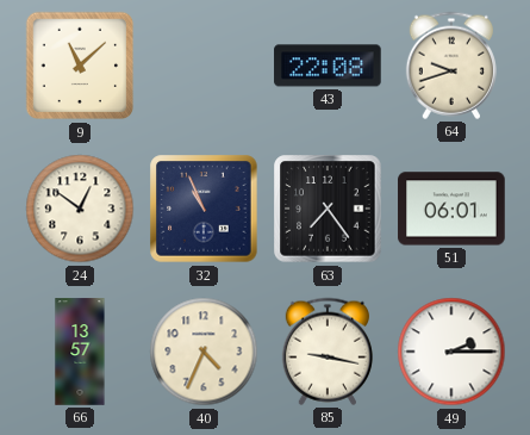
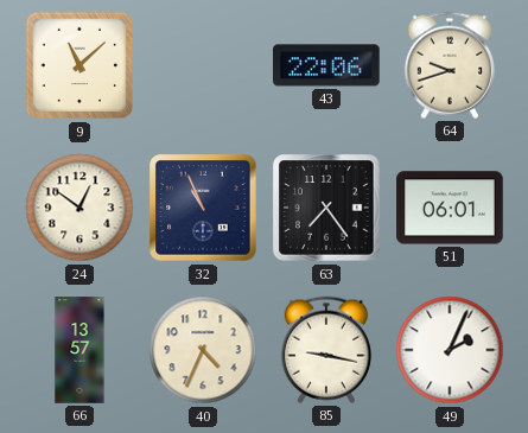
43: 22:08 -> 22:06 (326, 65)
49: 2:15 -> 2:04 (450, 350)
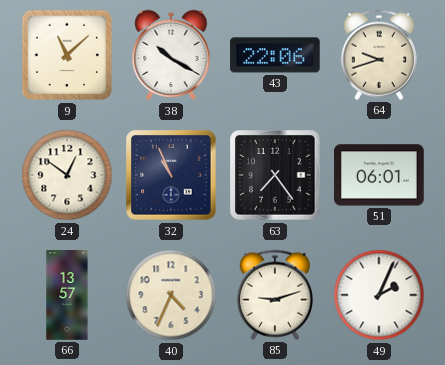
38: none -> 10:20 (171, 55)
85: 9:17 -> 9:12 (275, 295)
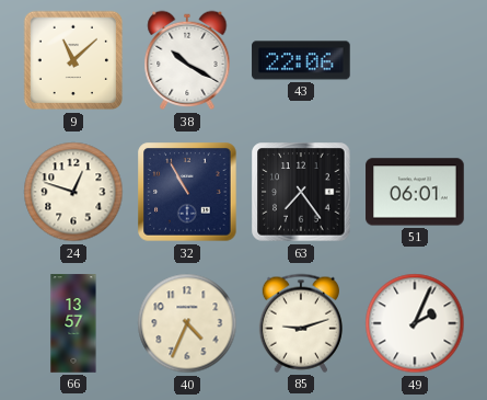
64: 9:42 -> none (379, 55)
24: 12:51 -> 12:48 (73, 192)
32: 10:56 -> 10:55 (187, 192)
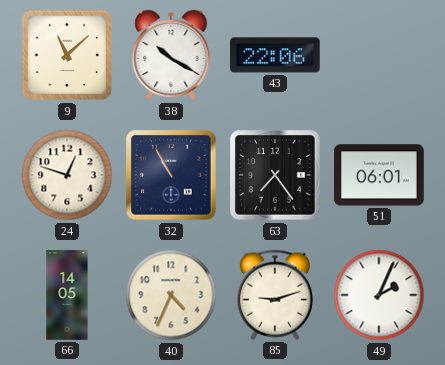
66: 13:57 -> 14:05 (67, 295)
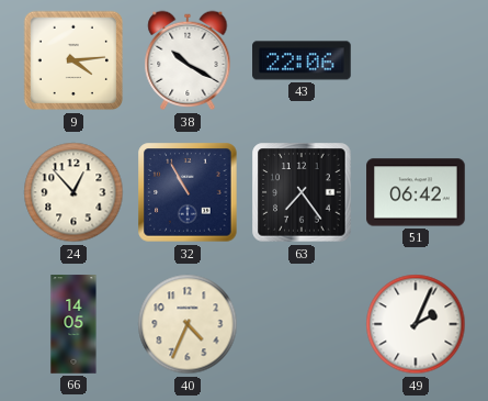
9: 11:08 -> 4:14 (73, 60)
24: 12:48 -> 12:53 (73, 192)
51: 06:01 -> 06:42 (416, 192)
85: 9:12 -> none (275, 295)
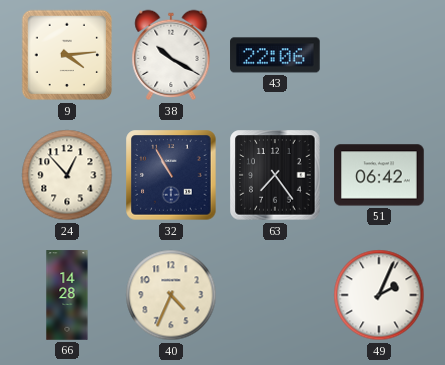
66: 14:05 -> 14:28 (67, 295)
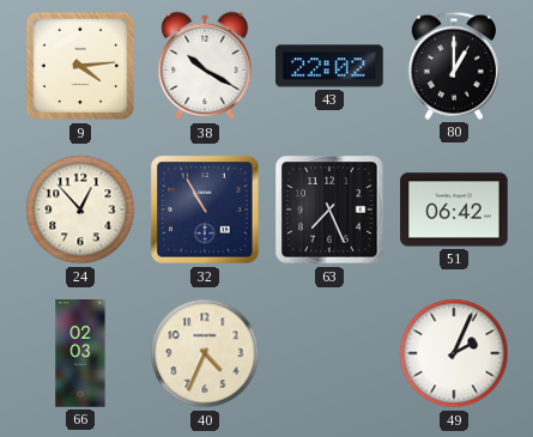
43: 22:06 -> 22:02 (329, 66)
80: none -> 1:00 (454, 66)
63: 7:24 -> 7:26 (329, 210)
66: 14:28 -> 02:03 (80, 353)
